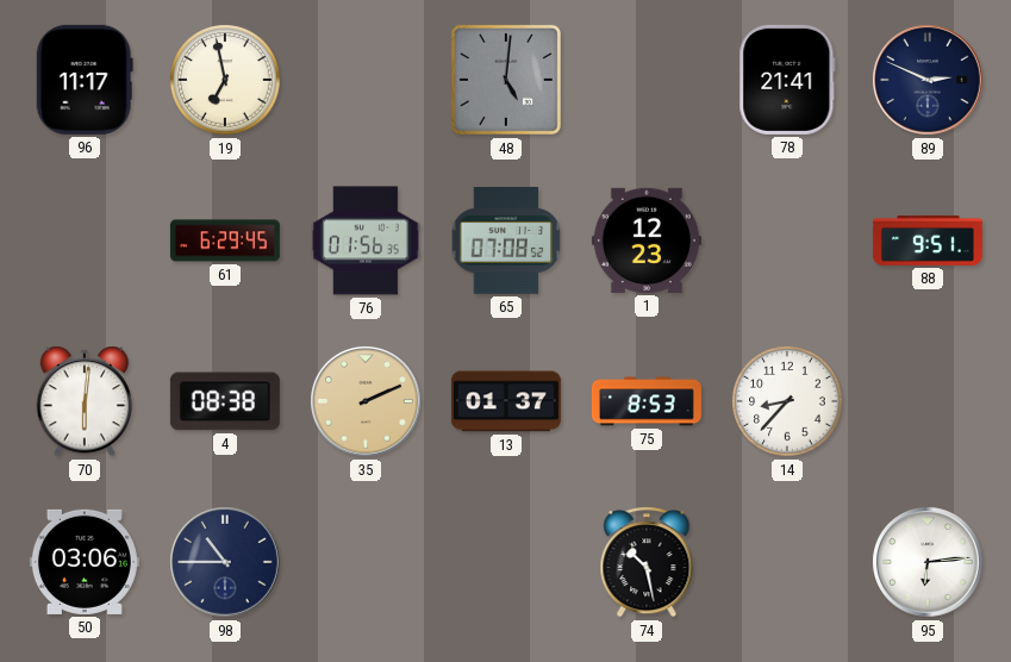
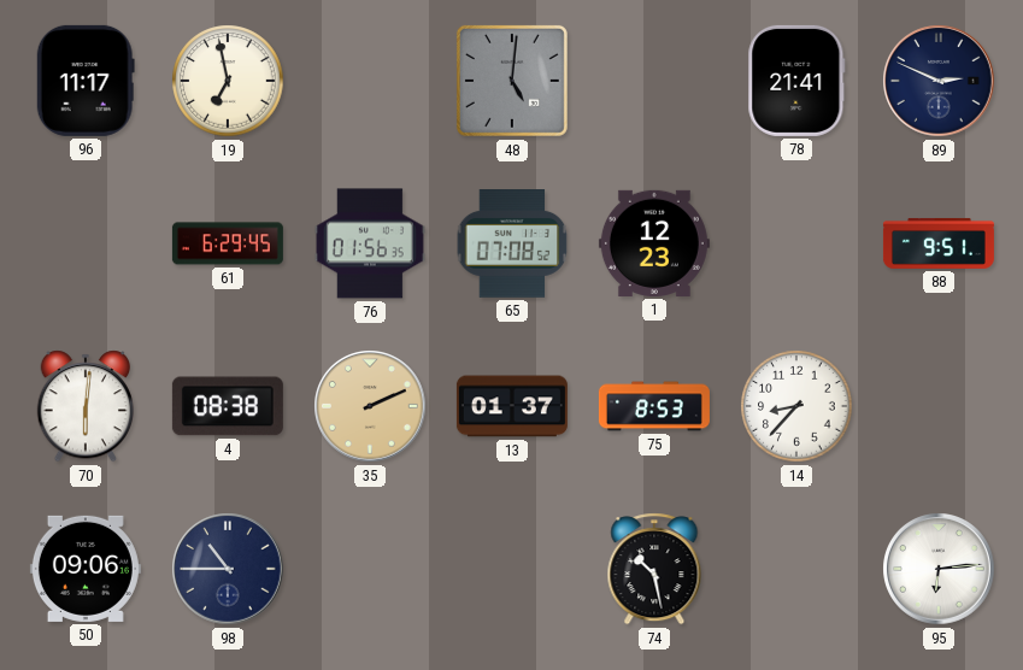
50: 03:06 -> 09:06 (86, 569)
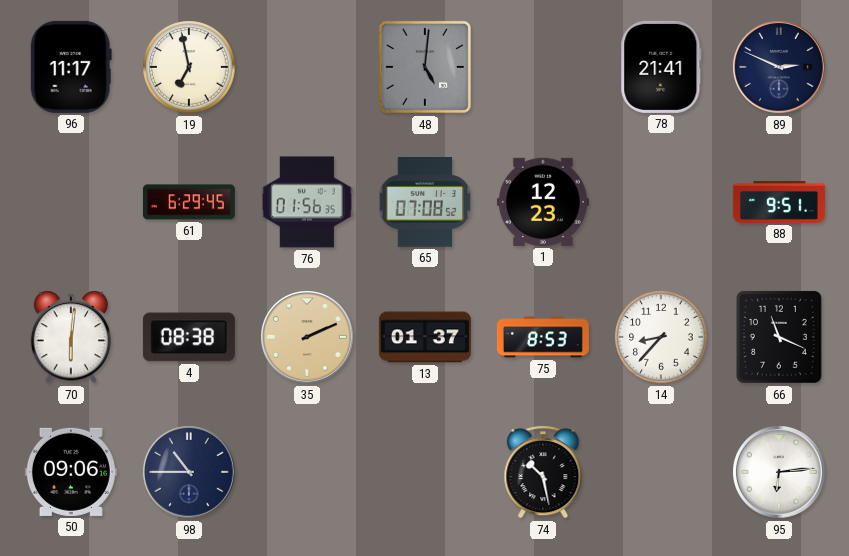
66: none -> 11:19 (780, 338)
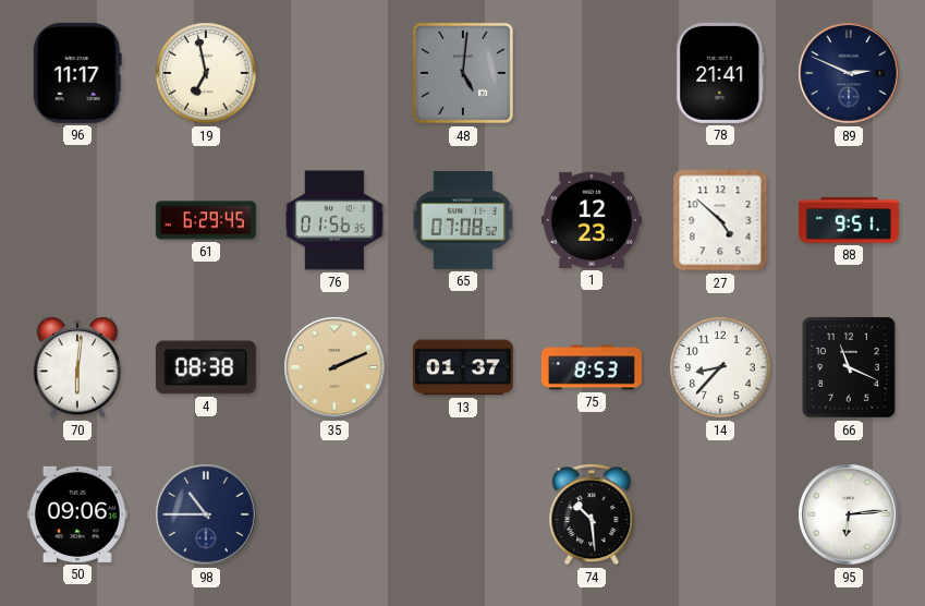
27: none -> 4:52 (720, 220)
74: 10:28 -> 10:29 (592, 514)
